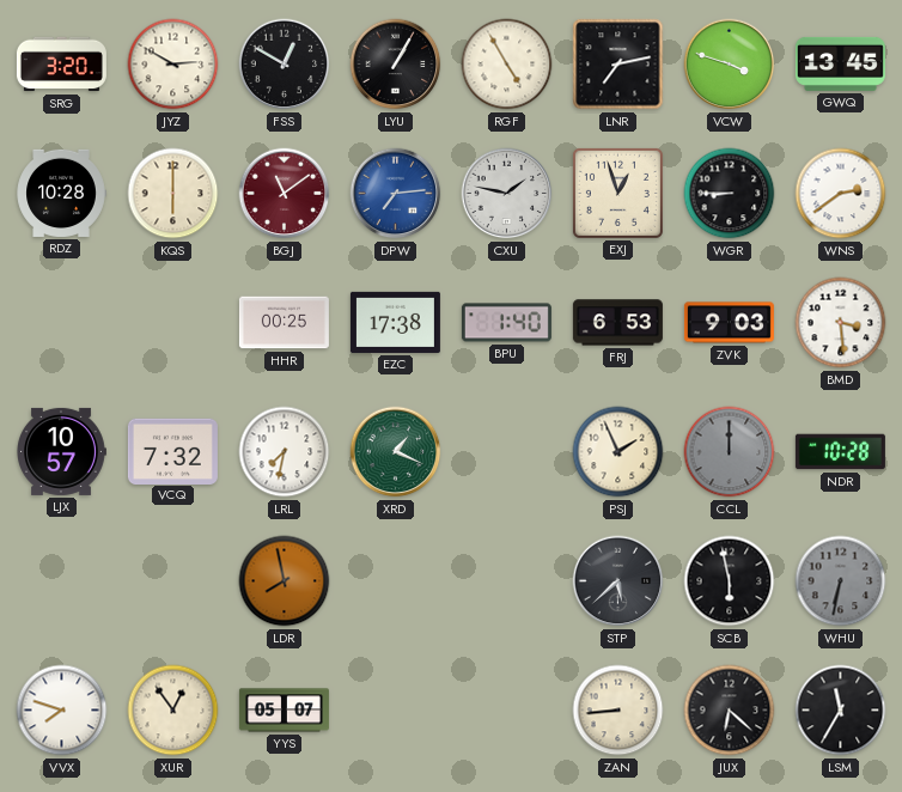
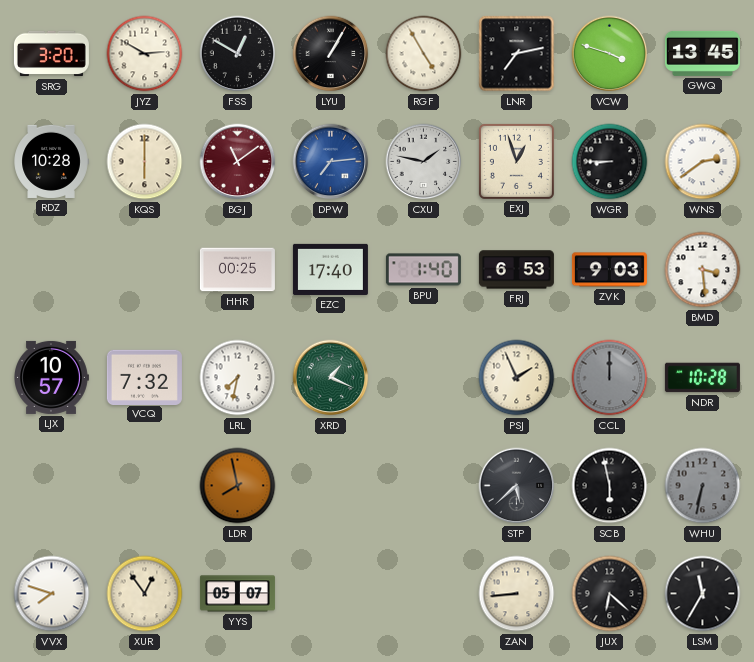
EZC: 17:38 -> 17:40 (330, 269)
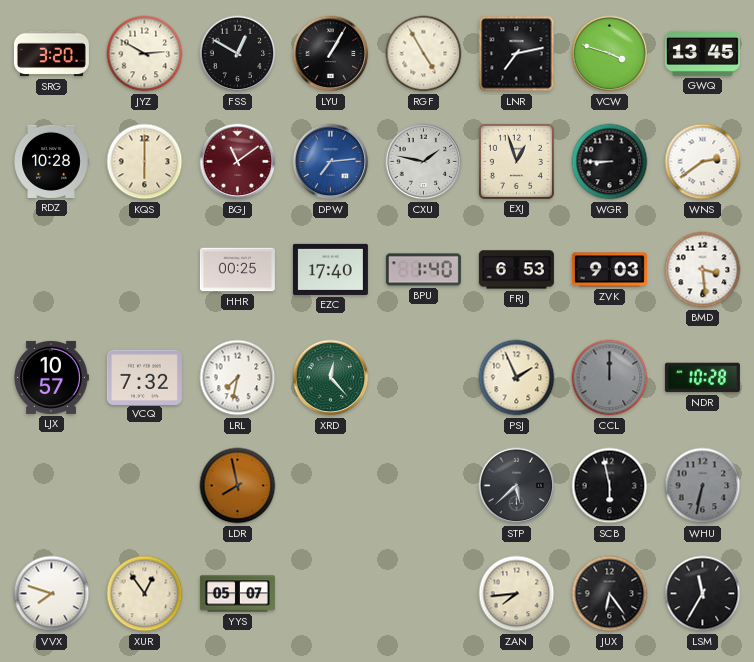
XRD: 1:19 -> 12:23 (331, 378)
ZAN: 8:44 -> 7:44 (517, 594)
JUX: 6:22 -> 6:24 (610, 594)
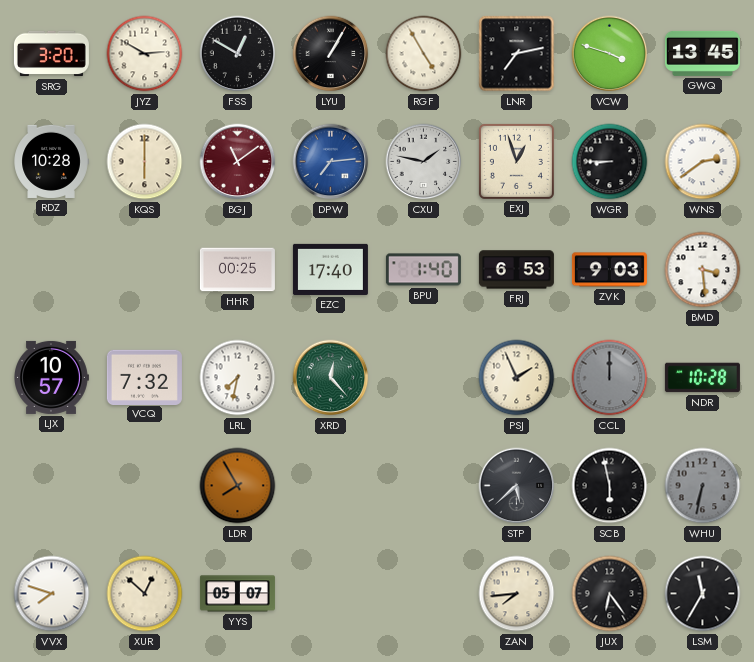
LDR: 7:58 -> 7:55 (238, 486)
XUR: 12:54 -> 12:52 (145, 594)
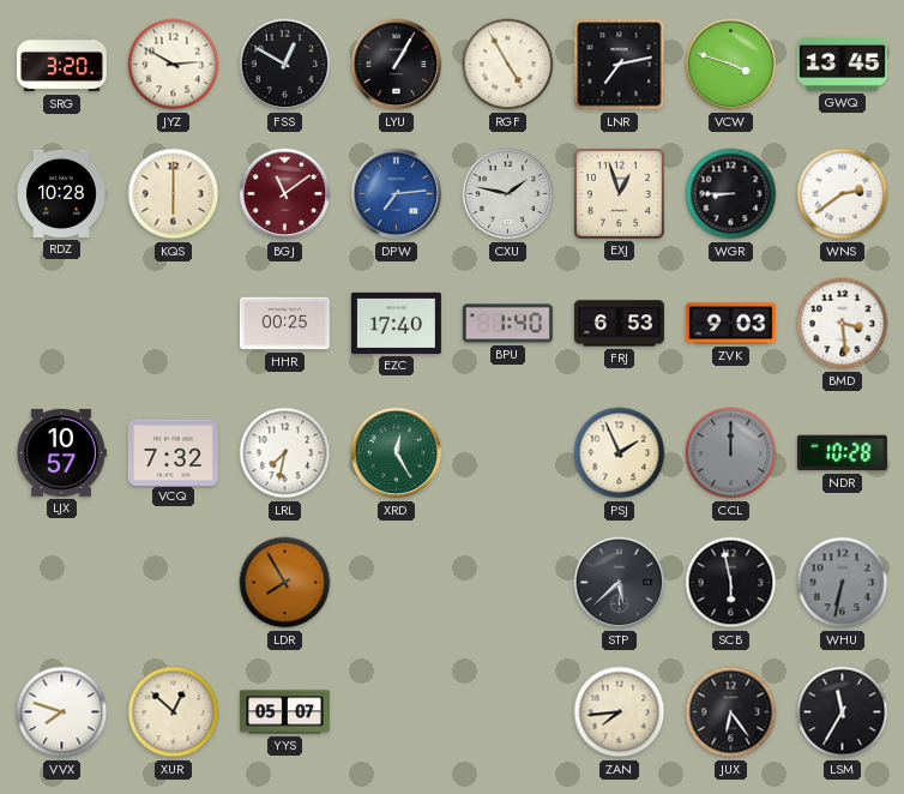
XRD: 12:23 -> 12:25 (397, 453)
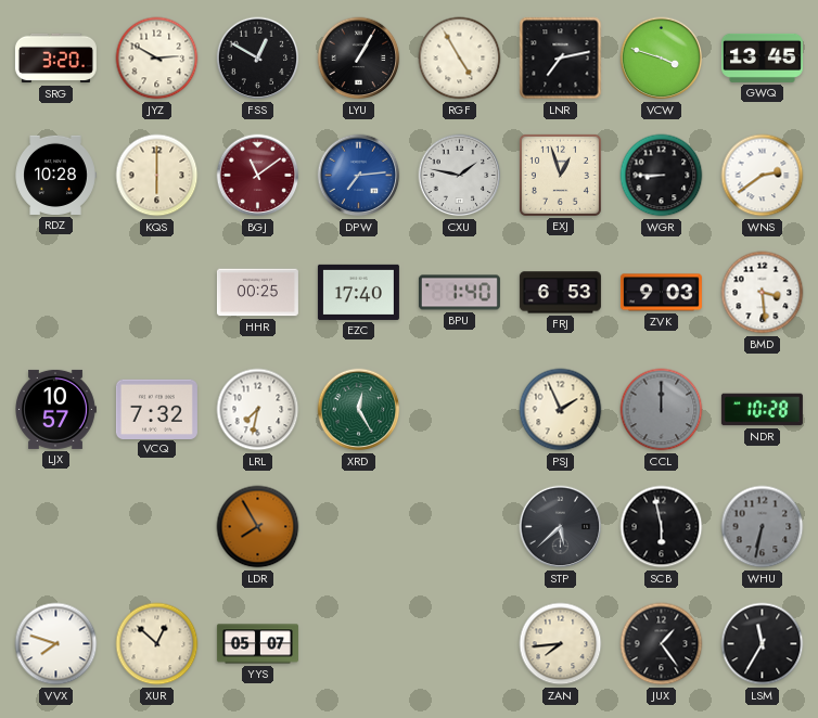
JUX: 6:24 -> 1:24 (662, 644)
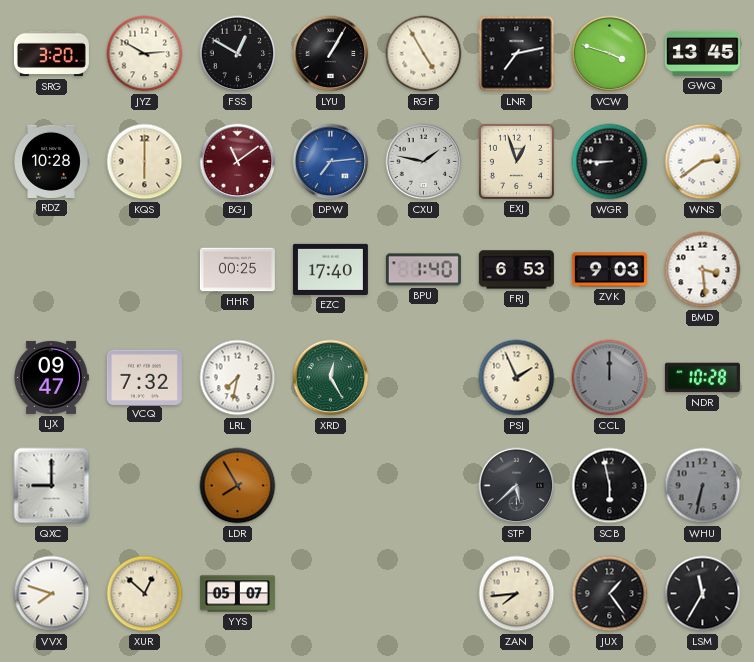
LJX: 10:57 -> 09:47 (52, 377)
QXC: none -> 9:00 (52, 486)
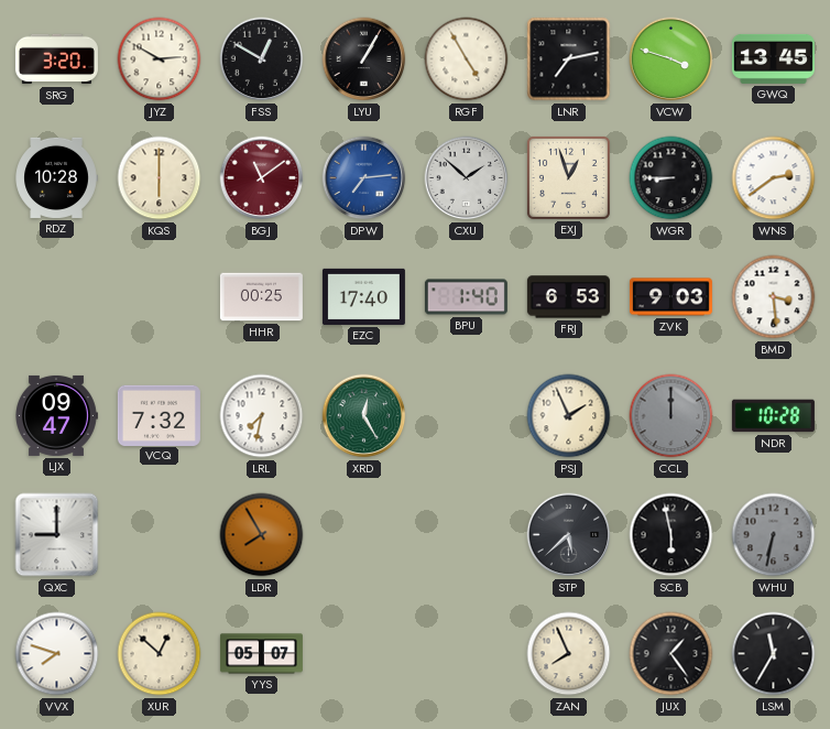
CXU: 1:47 -> 1:52 (467, 178)
ZAN: 7:44 -> 7:56 (569, 654)
